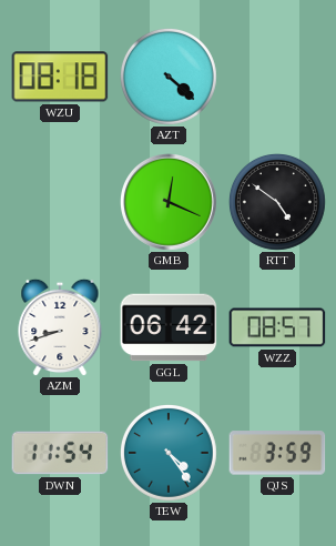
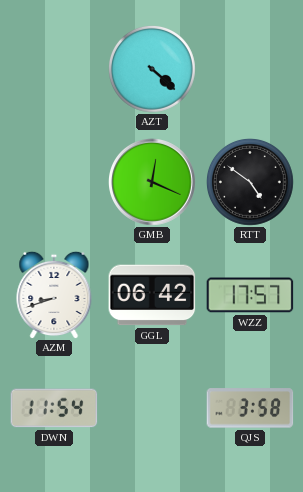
WZU: 08:18 -> none (60, 77)
WZZ: 08:57 -> 17:57 (250, 295)
TEW: 4:24 -> none (170, 454)
QJS: 3:59 -> 3:58 (250, 408)
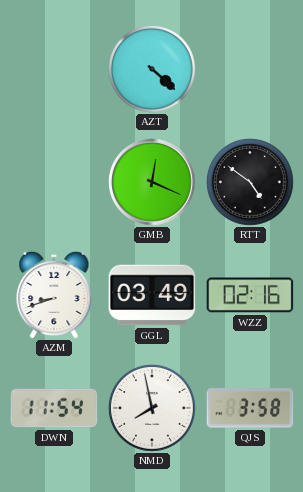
GGL: 06:42 -> 03:49 (152, 295)
WZZ: 17:57 -> 02:16 (250, 295)
NMD: none -> 7:58 (153, 409)
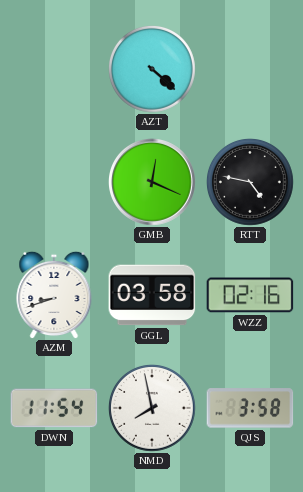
RTT: 4:51 -> 4:47 (251, 183)
GGL: 03:49 -> 03:58 (152, 295)
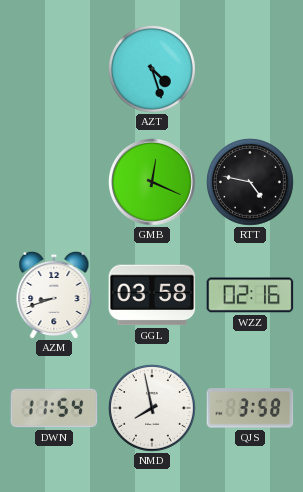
AZT: 4:22 -> 4:27 (153, 70)
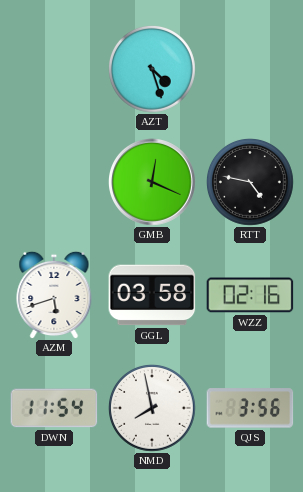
AZM: 8:42 -> 5:42 (54, 295)
QJS: 3:58 -> 3:56 (250, 408)
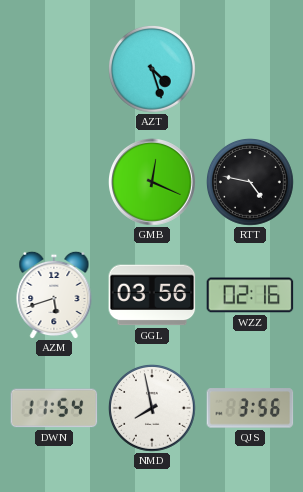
GGL: 03:58 -> 03:56 (152, 295)
